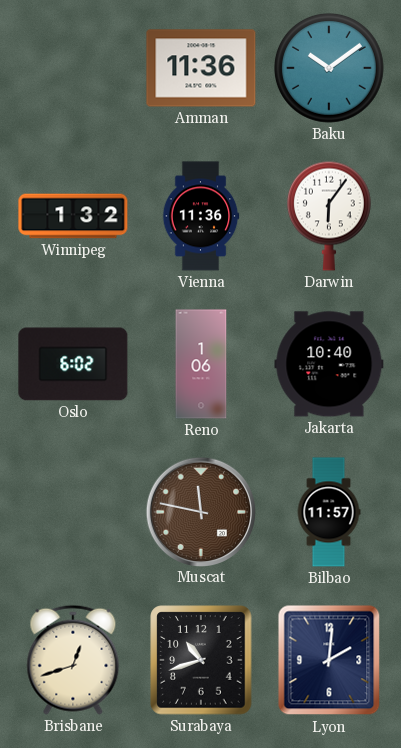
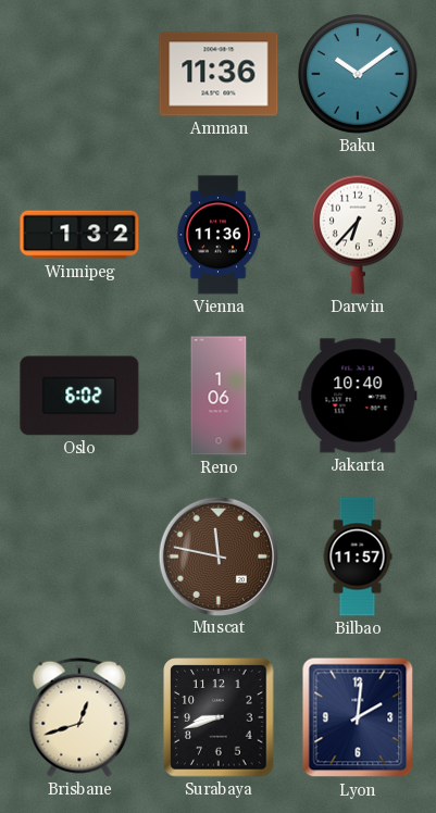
Darwin: 6:06 -> 6:37 (358, 235)
Surabaya: 10:42 -> 8:42 (219, 717)
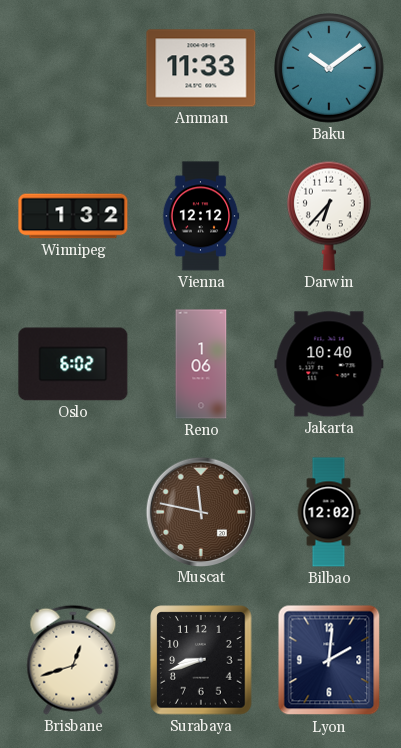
Amman: 11:36 -> 11:33 (201, 68)
Vienna: 11:36 -> 12:12 (201, 216)
Bilbao: 11:57 -> 12:02 (329, 512)
